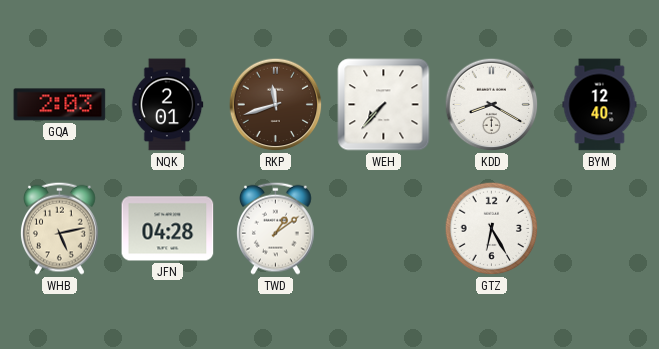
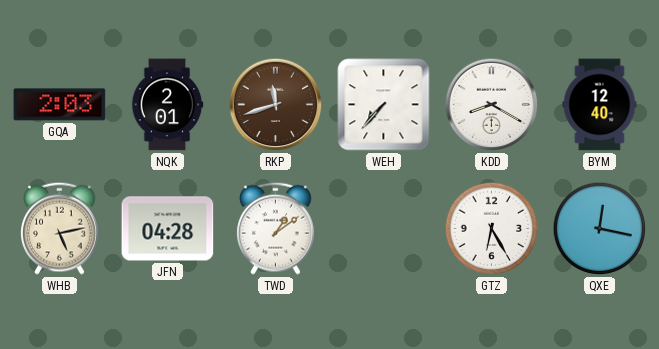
QXE: none -> 12:17 (600, 229)
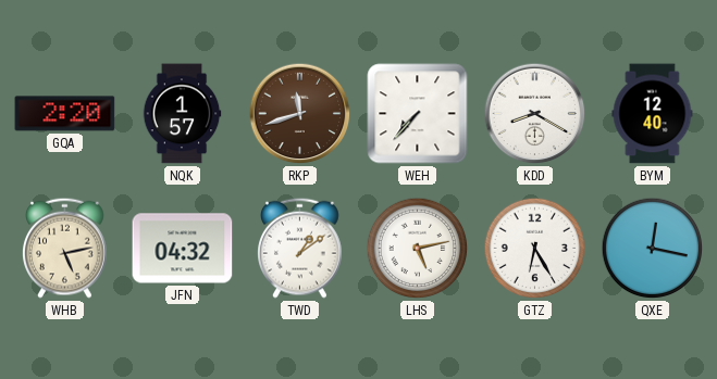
GQA: 2:03 -> 2:20 (65, 114)
NQK: 2:01 -> 1:57 (182, 114)
JFN: 04:28 -> 04:32 (183, 249)
LHS: none -> 5:13 (418, 249)
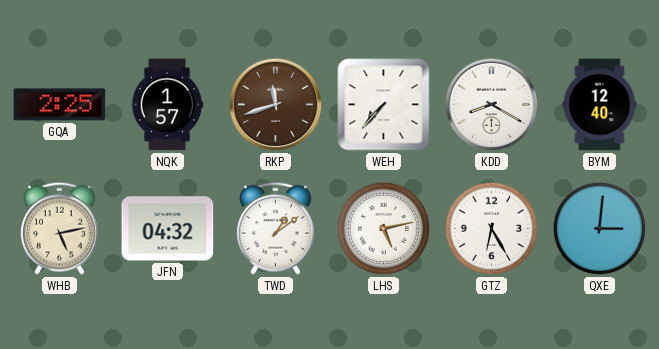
GQA: 2:20 -> 2:25 (60, 105)
QXE: 12:17 -> 3:01 (600, 229)
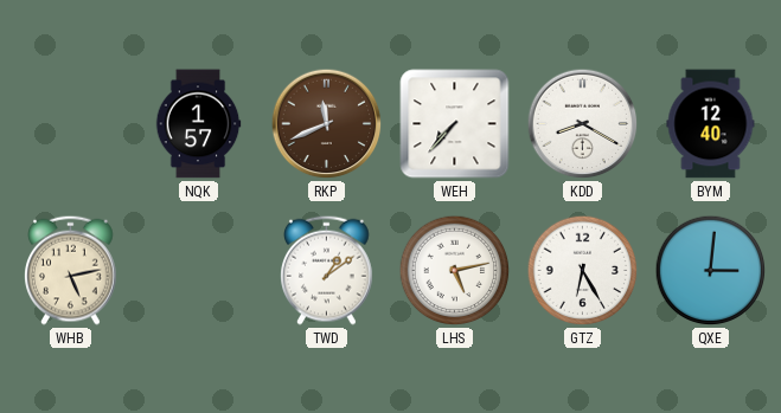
GQA: 2:25 -> none (60, 105)
RKP: 11:42 -> 11:41 (327, 124)
JFN: 04:32 -> none (168, 229)
